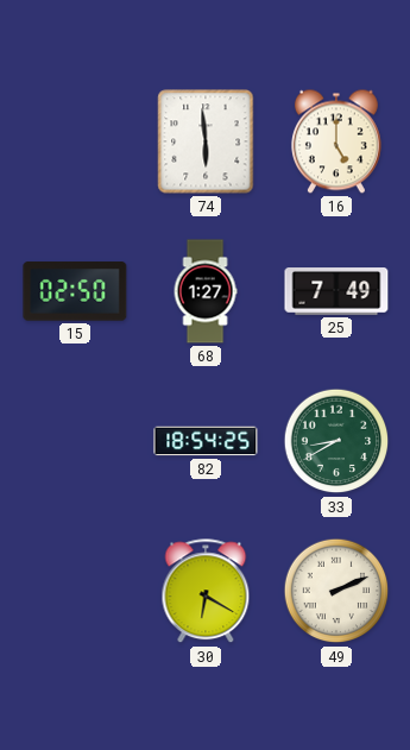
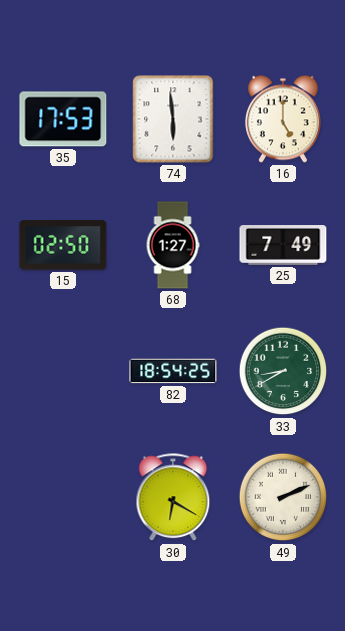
35: none -> 17:53 (63, 119)
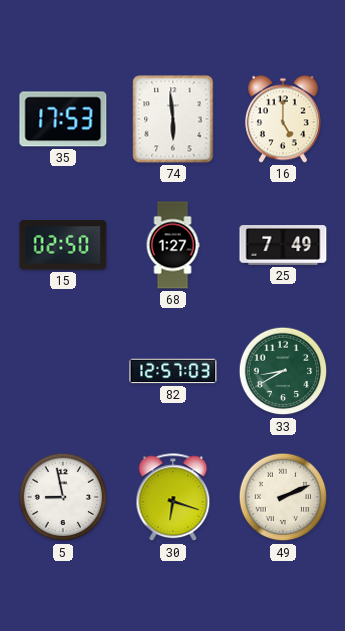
82: 18:54 -> 12:57 (173, 371)
5: none -> 8:58 (63, 497)
30: 6:20 -> 6:18 (173, 498)
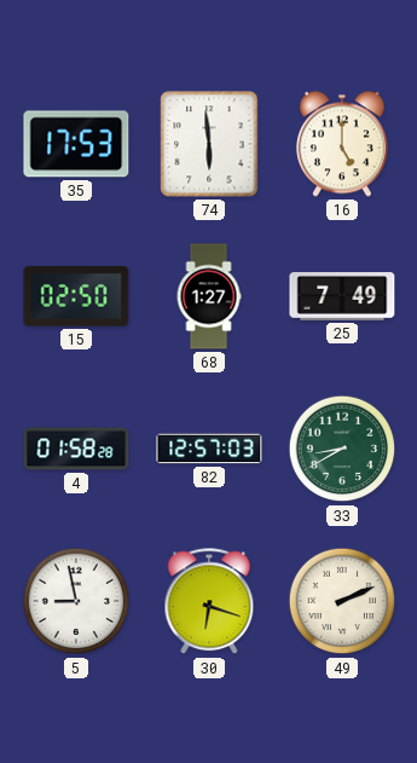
4: none -> 01:58 (76, 449)
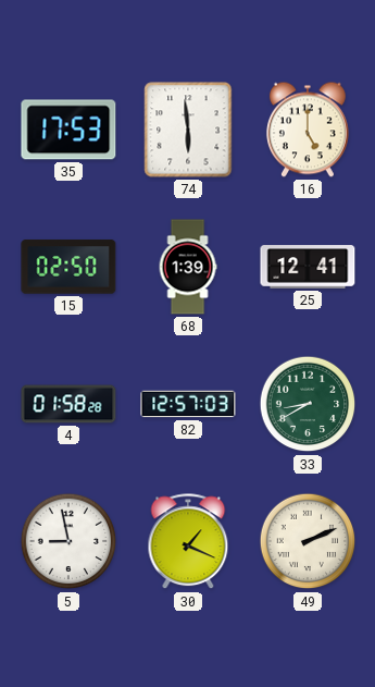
68: 1:27 -> 1:39 (188, 267)
25: 7:49 -> 12:41 (308, 267)
30: 6:18 -> 1:19 (188, 542)
